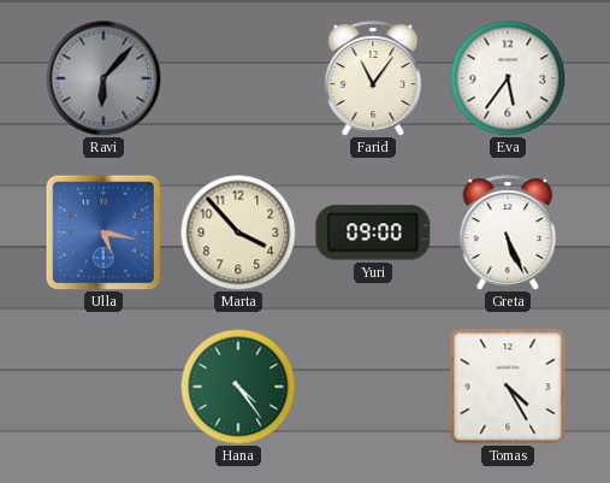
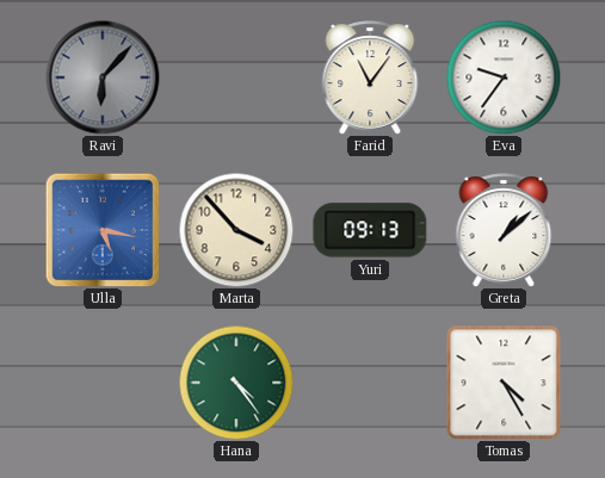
Eva: 5:36 -> 9:36 (504, 77)
Yuri: 09:00 -> 09:13 (370, 230)
Greta: 5:26 -> 1:08 (504, 230)
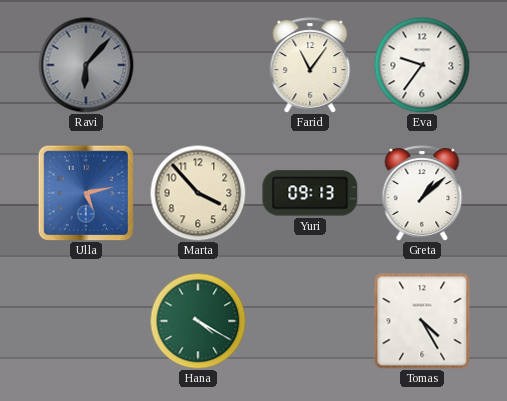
Ulla: 5:17 -> 5:13 (86, 193)
Hana: 4:24 -> 4:20 (198, 321)
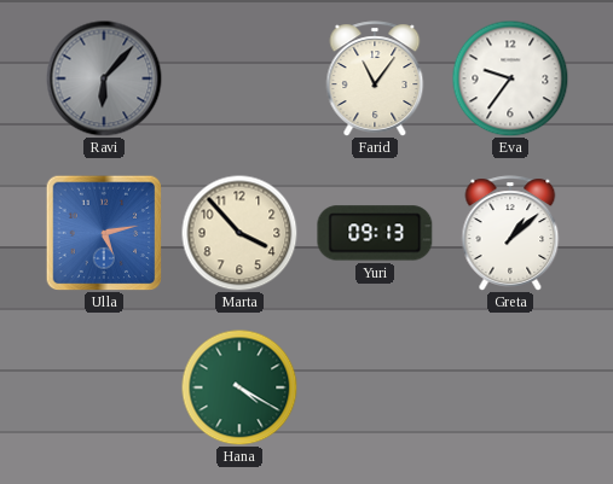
Tomas: 4:25 -> none (422, 321)
